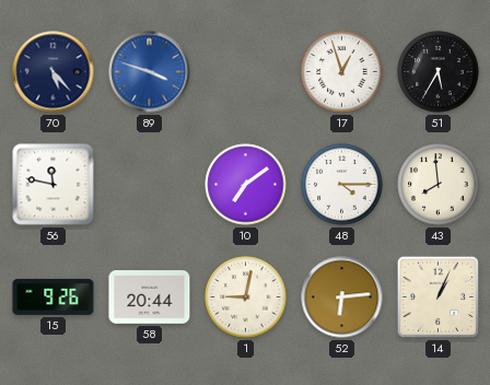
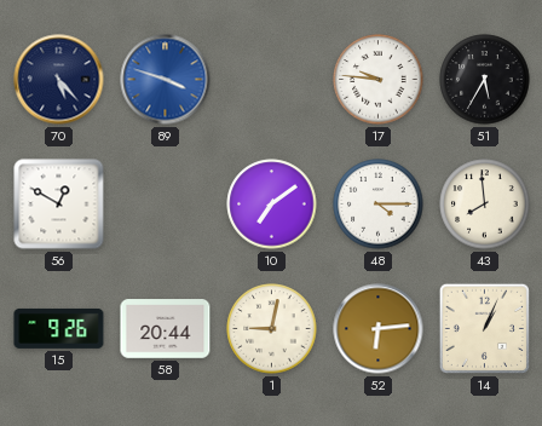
17: 12:57 -> 9:46 (379, 80)
56: 11:47 -> 12:50 (59, 205)
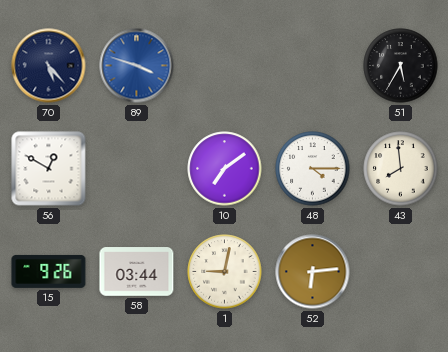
17: 9:46 -> none (379, 80)
58: 20:44 -> 03:44 (137, 272)
14: 1:04 -> none (484, 328)
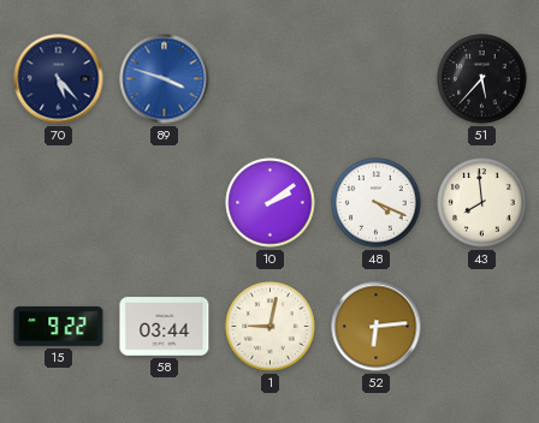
51: 5:35 -> 5:37 (482, 79)
56: 12:50 -> none (49, 169)
10: 7:09 -> 2:09 (271, 203)
48: 4:15 -> 4:19 (377, 203)
15: 9:26 -> 9:22 (59, 326)
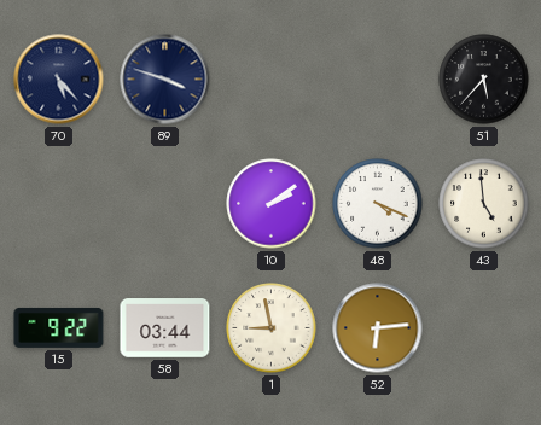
89 dial: blue -> navy (165, 80)
43: 7:59 -> 4:59 (484, 204)
1: 9:02 -> 8:58 (272, 328)
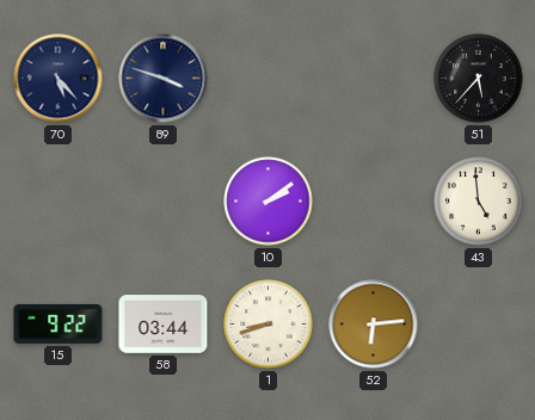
48: 4:19 -> none (378, 204)
1: 8:58 -> 8:42 (269, 325)
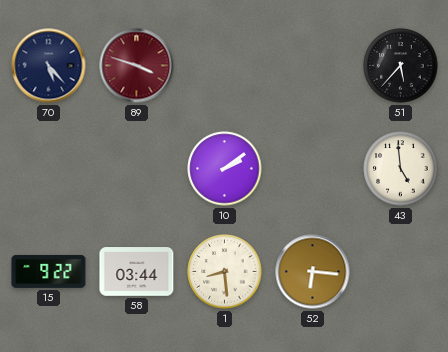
89 dial: navy -> burgundy (137, 66)
1: 8:42 -> 8:29 (225, 272)
52: 6:14 -> 6:16 (313, 272)
